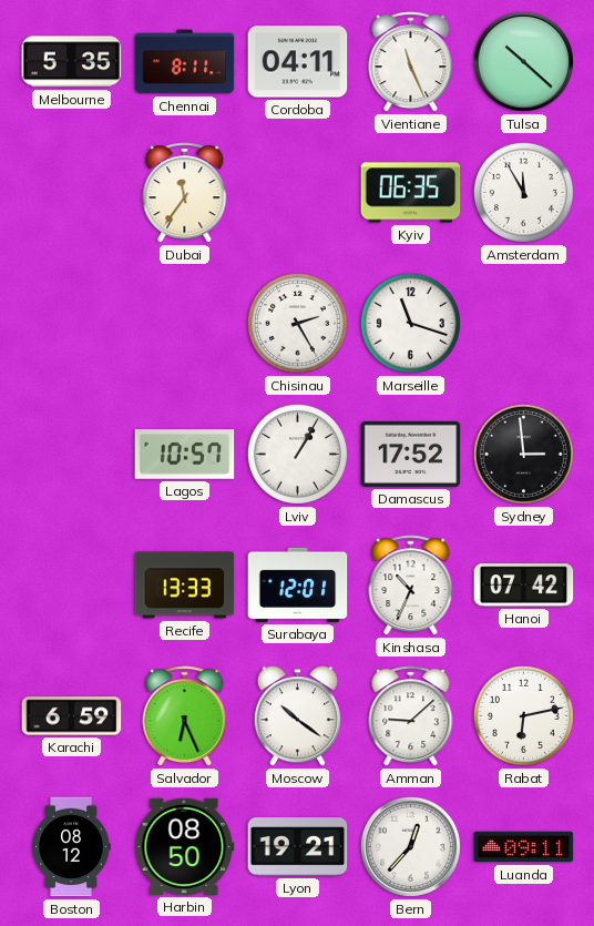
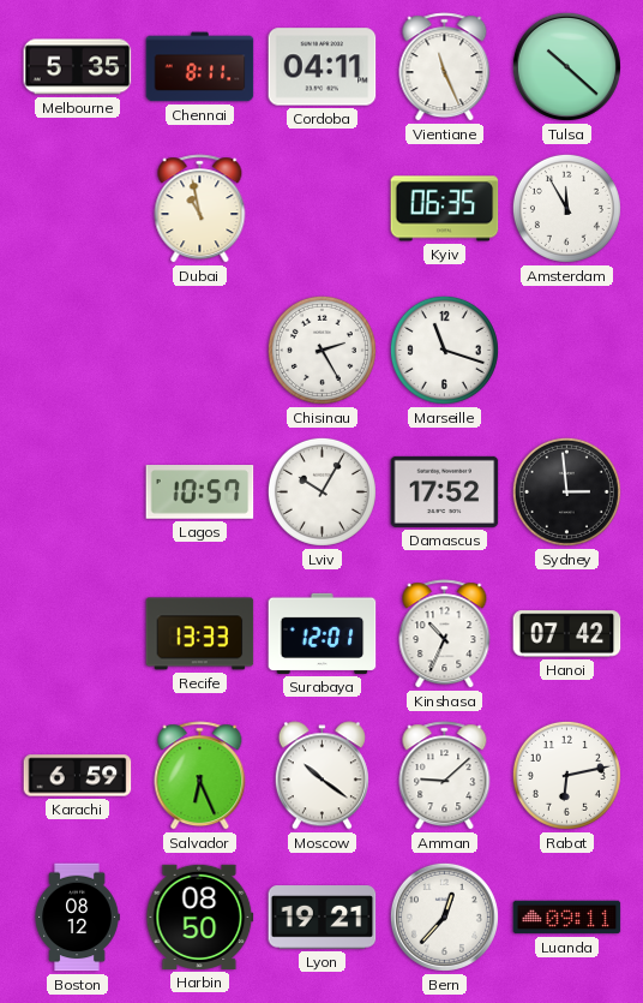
Dubai: 11:36 -> 10:58 (200, 209)
Lviv: 1:05 -> 10:05 (321, 491)
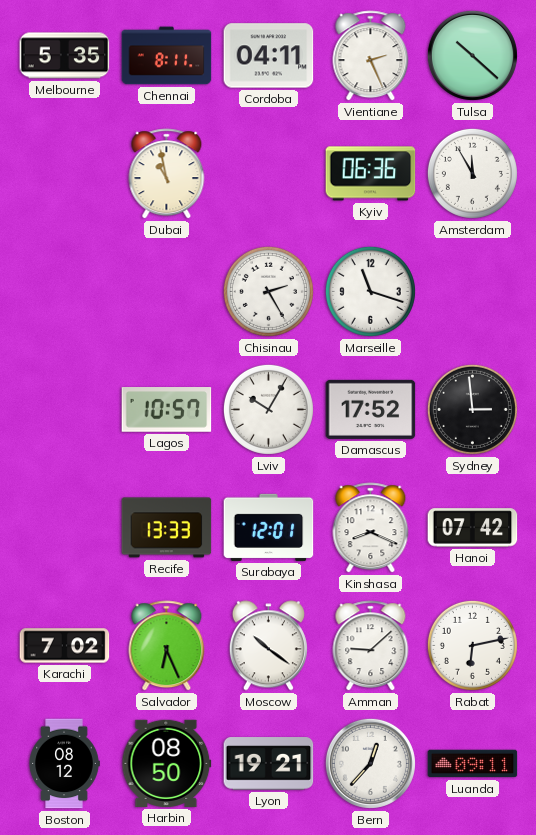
Vientiane: 11:26 -> 2:26 (371, 56)
Kyiv: 06:35 -> 06:36 (371, 174)
Kinshasa: 10:34 -> 8:19 (371, 528)
Karachi: 6:59 -> 7:02 (65, 646)
